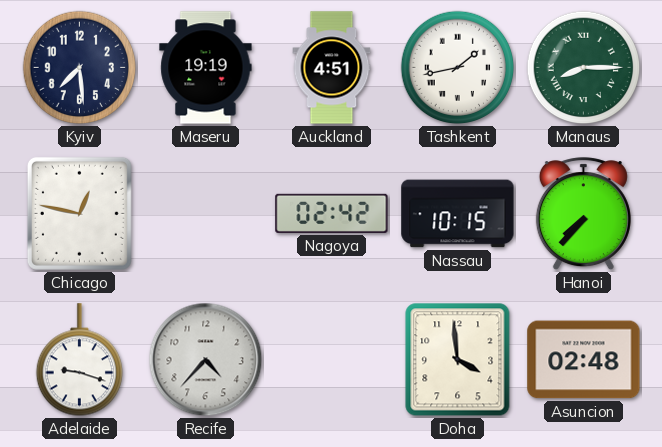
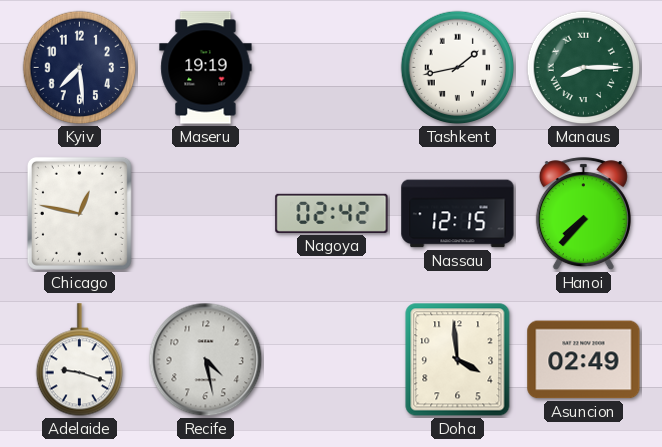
Auckland: 4:51 -> none (332, 68)
Nassau: 10:15 -> 12:15 (458, 214)
Recife: 4:37 -> 4:28 (206, 360)
Asuncion: 02:48 -> 02:49 (584, 360)
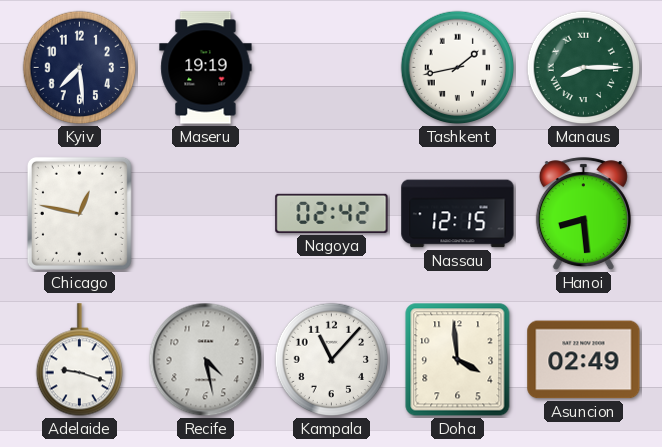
Hanoi: 7:37 -> 8:29 (583, 214)
Kampala: none -> 11:07 (332, 360)
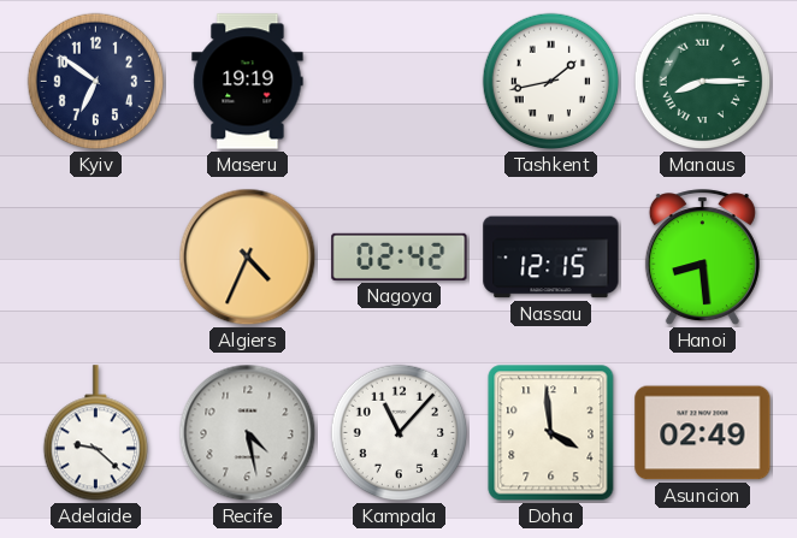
Kyiv: 7:29 -> 6:51 (96, 82)
Chicago: 12:47 -> none (79, 213)
Algiers: none -> 4:34 (248, 258)
Adelaide: 9:18 -> 9:22 (95, 433)
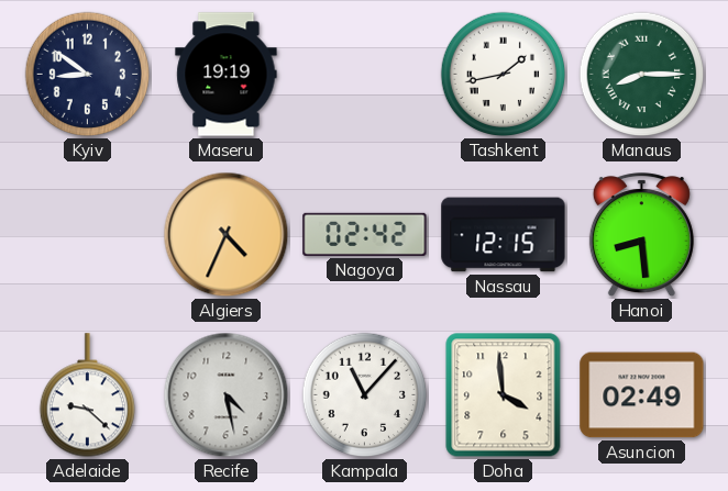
Kyiv: 6:51 -> 8:51 (88, 75)
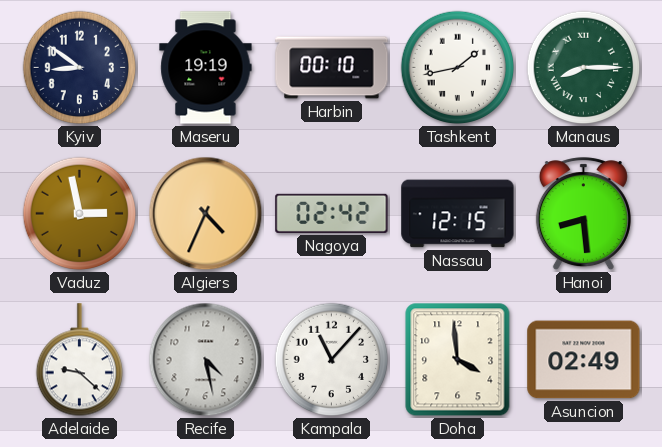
Harbin: none -> 00:10 (332, 68)
Vaduz: none -> 2:58 (80, 214)
